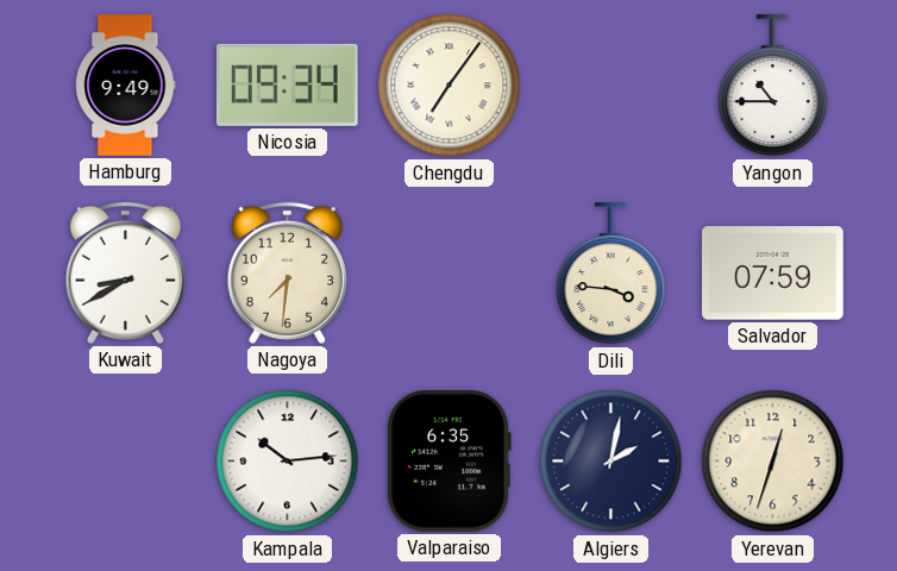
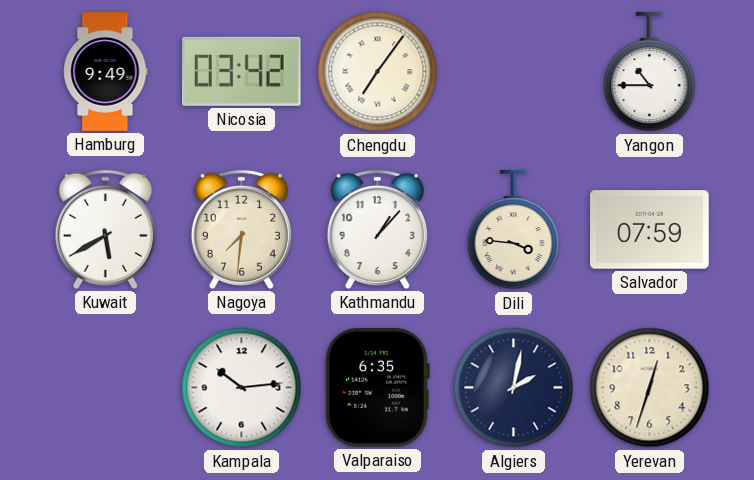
Nicosia: 09:34 -> 03:42 (241, 71)
Kuwait: 8:40 -> 5:40 (105, 229)
Kathmandu: none -> 1:07 (377, 229)
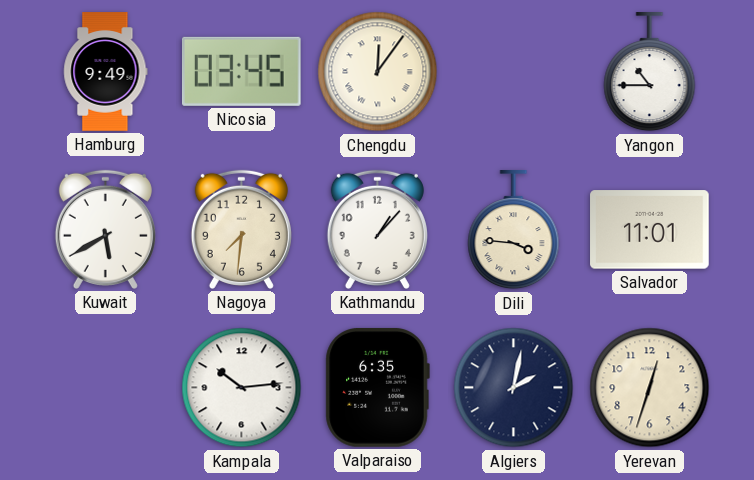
Nicosia: 03:42 -> 03:45 (241, 71)
Chengdu: 7:06 -> 12:06 (378, 72)
Salvador: 07:59 -> 11:01 (650, 230)
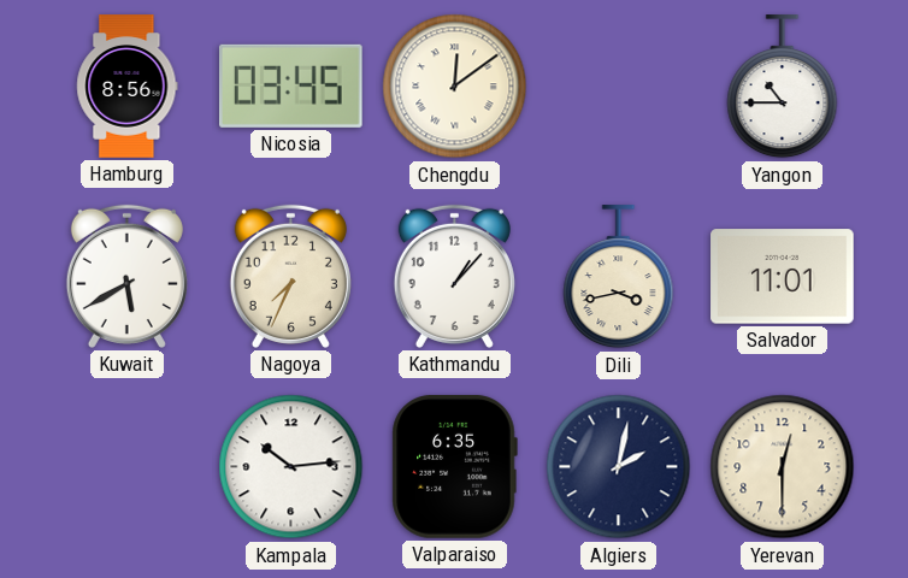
Hamburg: 9:49 -> 8:56 (128, 87)
Chengdu: 12:06 -> 12:09 (455, 87)
Nagoya: 7:31 -> 7:34 (290, 276)
Dili: 3:46 -> 3:43 (619, 277)
Yerevan: 12:33 -> 12:30 (783, 467)
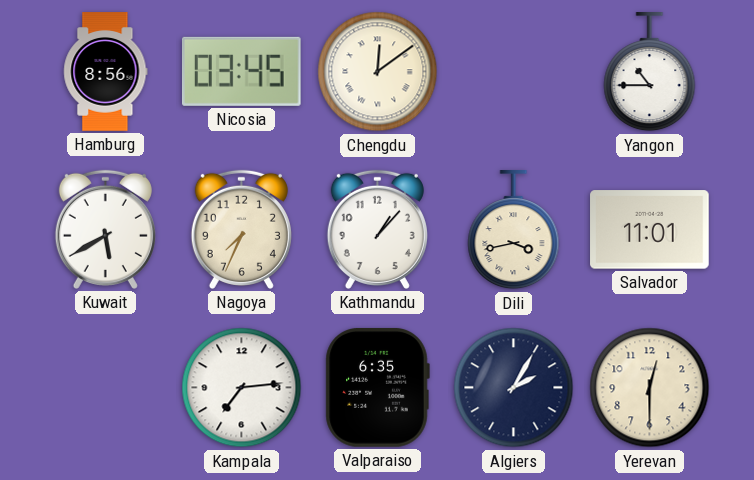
Kampala: 10:14 -> 7:14 (242, 388)
Algiers: 2:02 -> 2:05 (514, 388)
